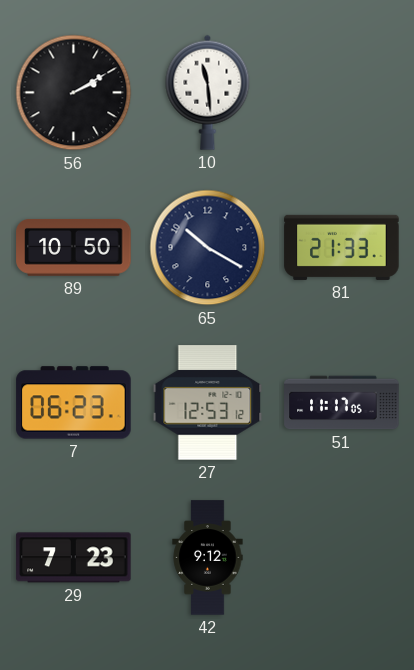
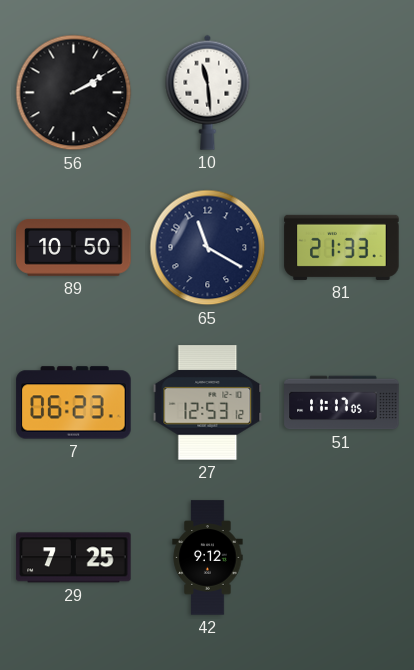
65: 10:20 -> 11:20 (208, 248)
29: 7:23 -> 7:25 (74, 558)
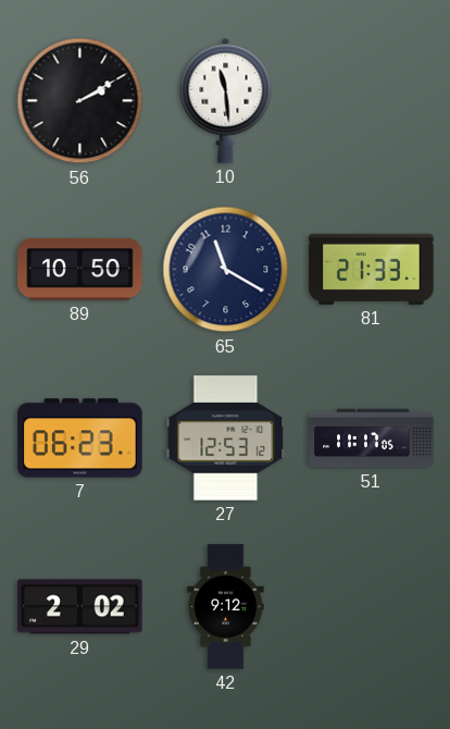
29: 7:25 -> 2:02 (80, 607)
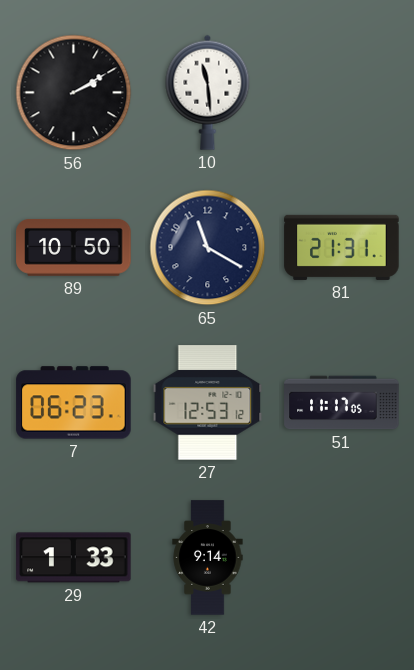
81: 21:33 -> 21:31 (342, 247)
29: 2:02 -> 1:33 (74, 558)
42: 9:12 -> 9:14 (208, 558)
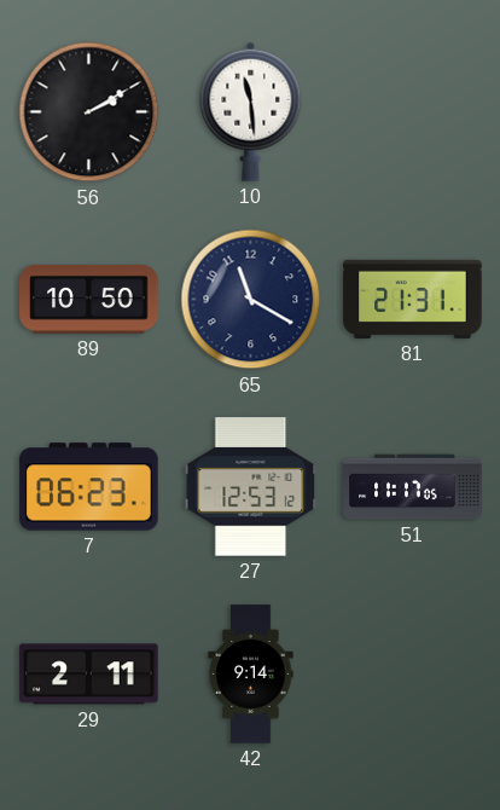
29: 1:33 -> 2:11 (89, 675)
